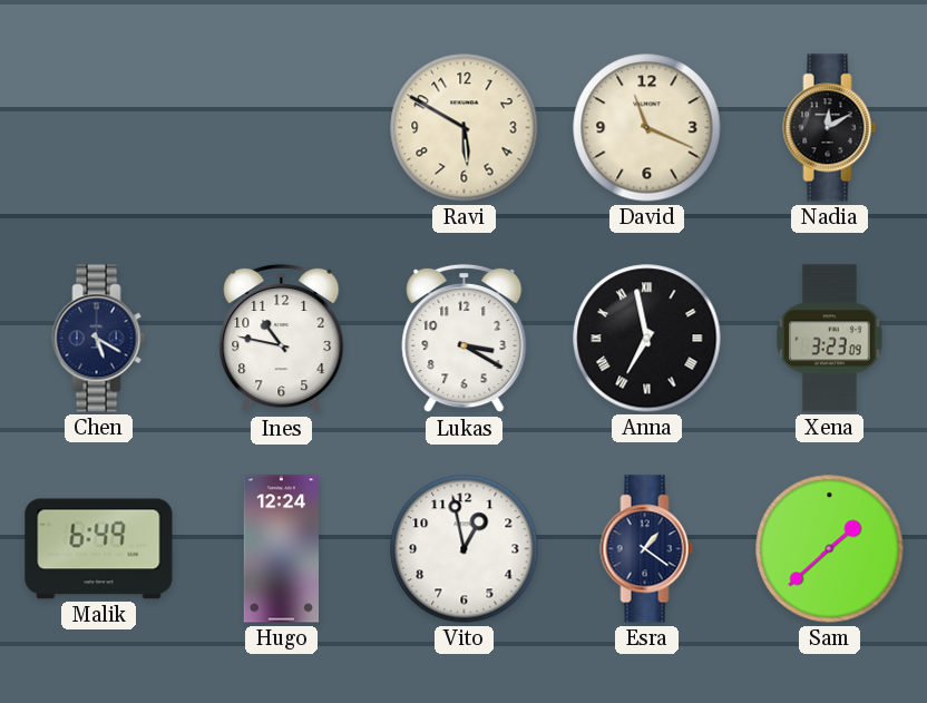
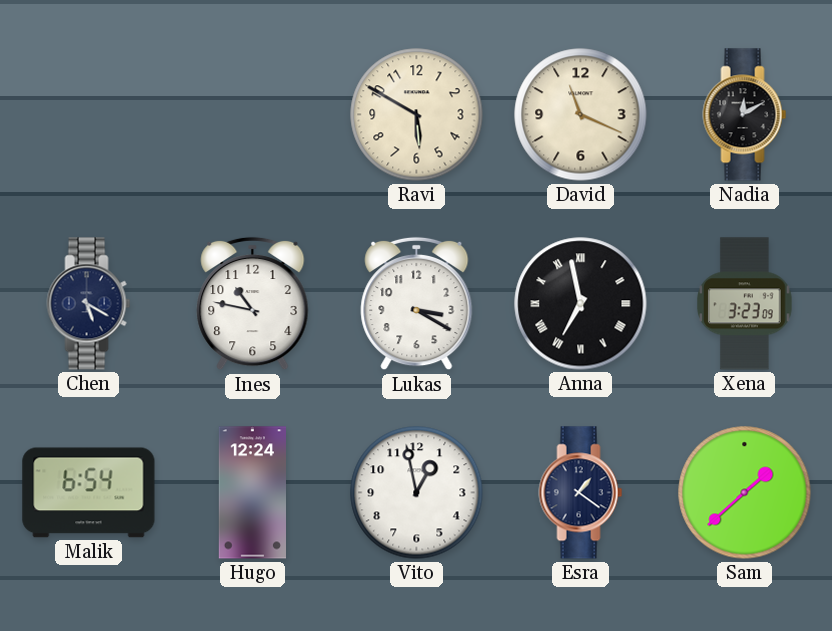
Malik: 6:49 -> 6:54 (89, 493)
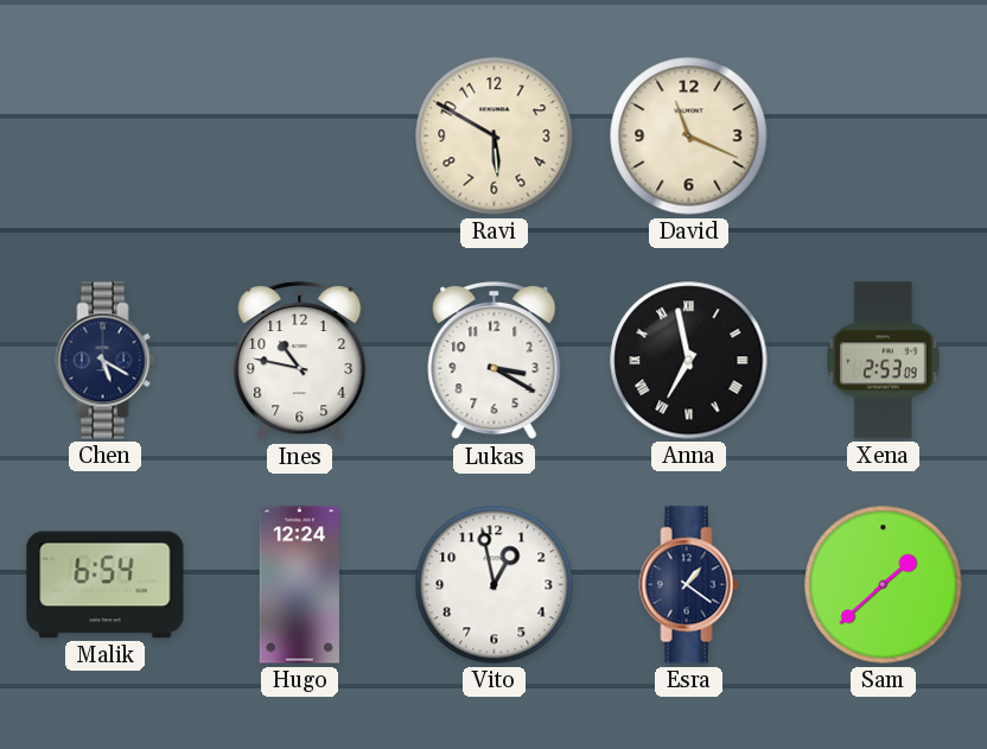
Nadia: 12:10 -> none (745, 115)
Xena: 3:23 -> 2:53 (884, 361)
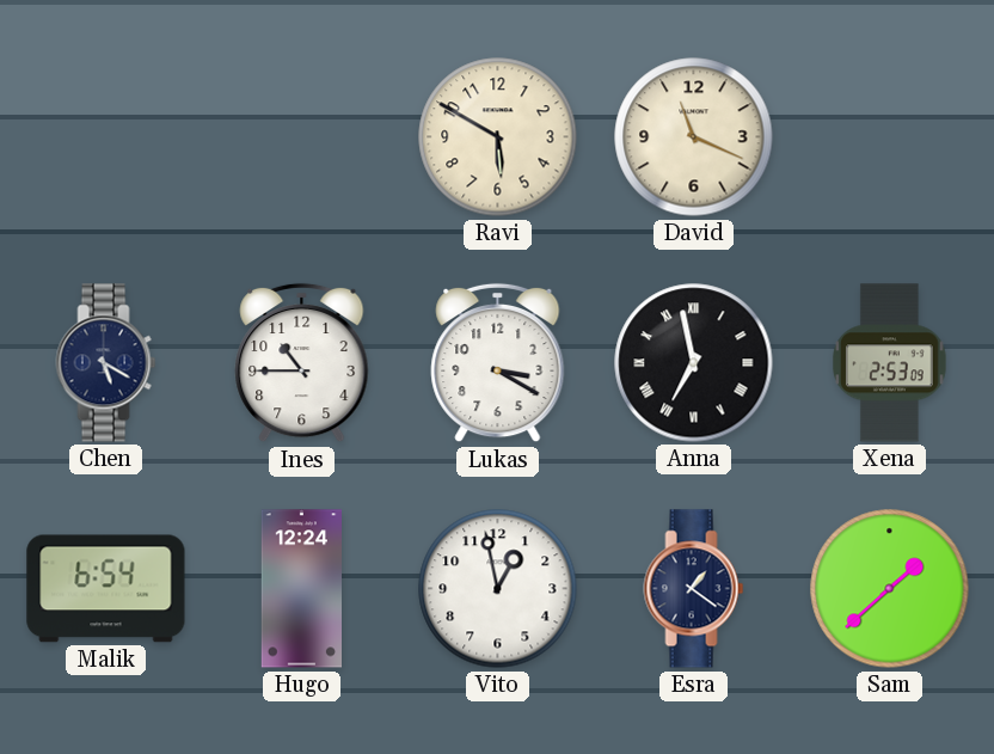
Ines: 10:47 -> 10:45 (302, 363)
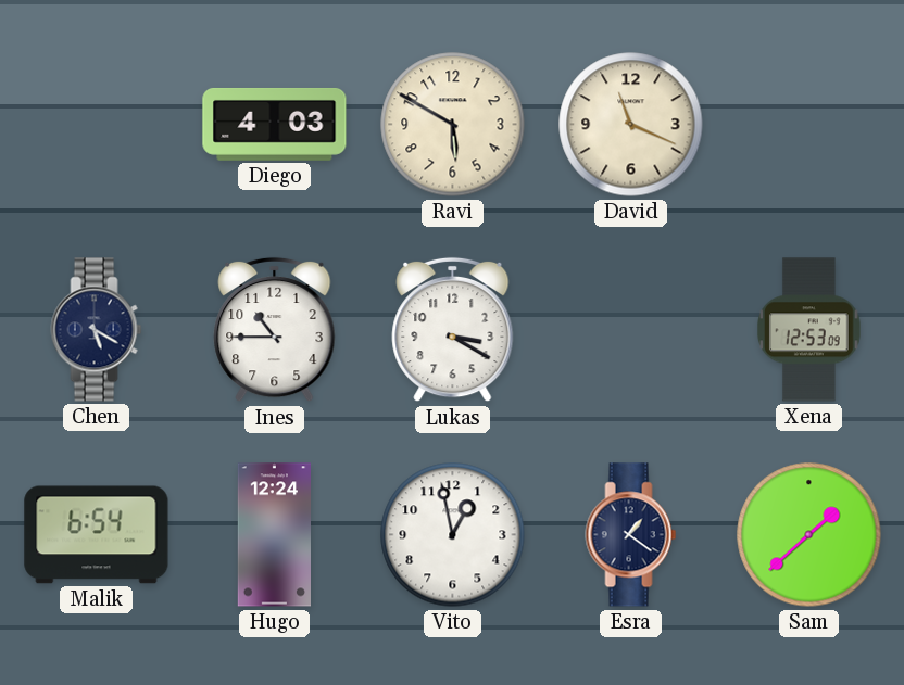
Diego: none -> 4:03 (275, 124)
Anna: 6:58 -> none (694, 363)
Xena: 2:53 -> 12:53 (809, 330)
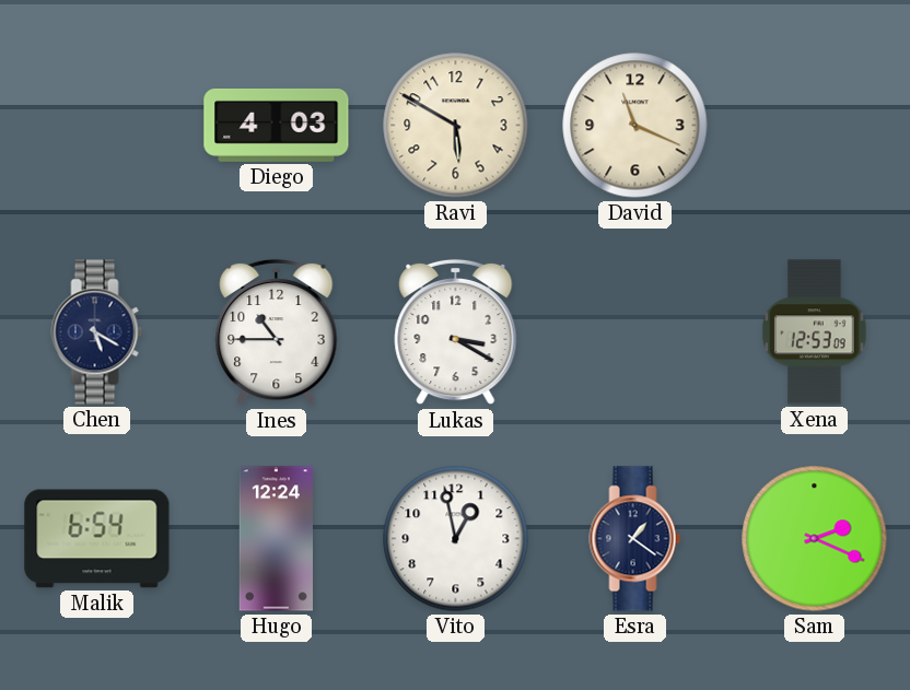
Sam: 1:38 -> 2:19 (815, 539)
